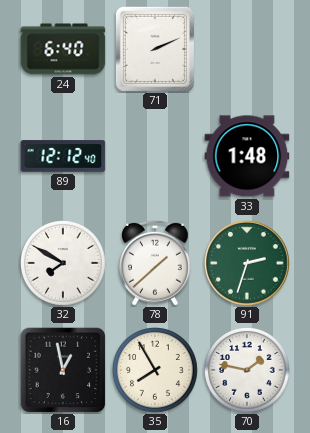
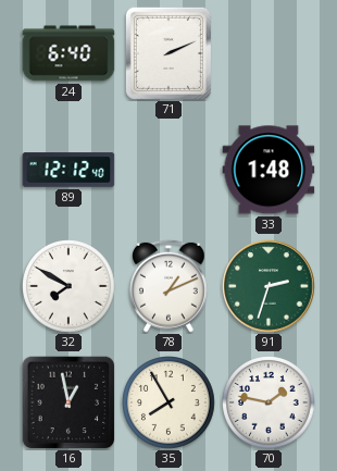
78: 1:38 -> 1:11 (170, 286)
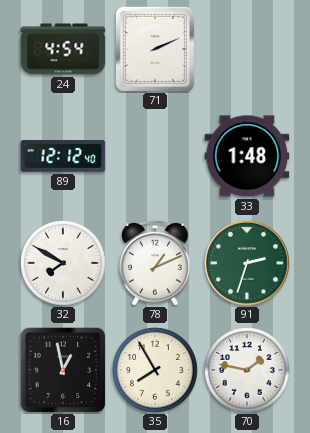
24: 6:40 -> 4:54 (63, 49)
